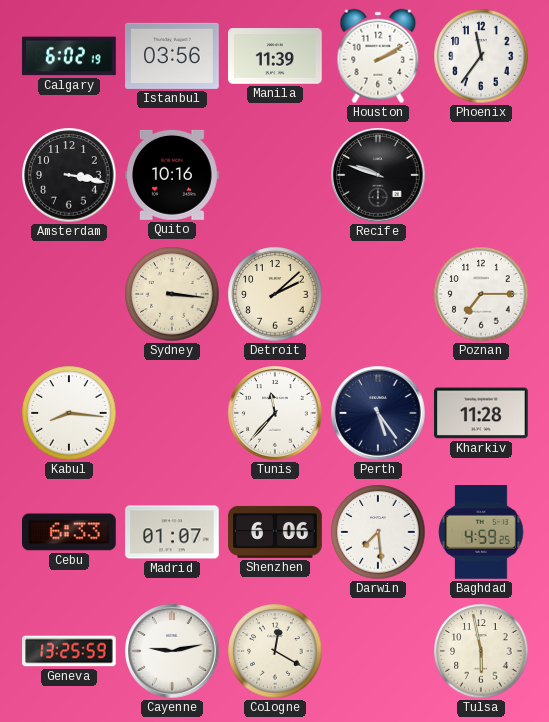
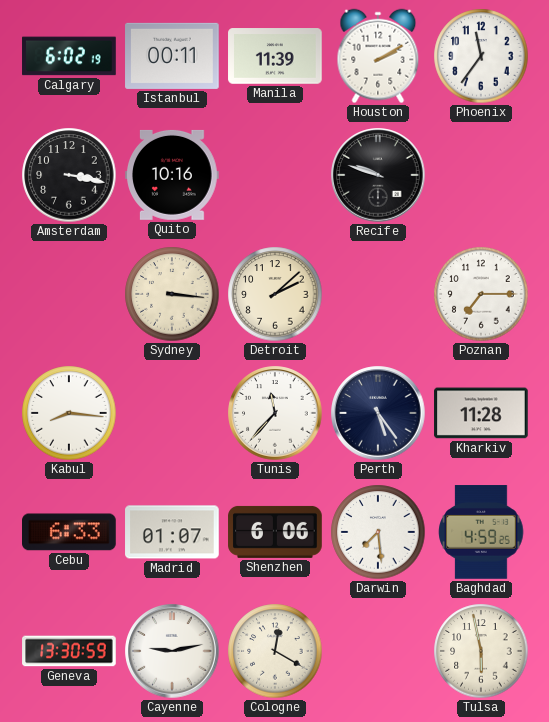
Istanbul: 03:56 -> 00:11 (172, 56)
Geneva: 13:25 -> 13:30 (69, 651)
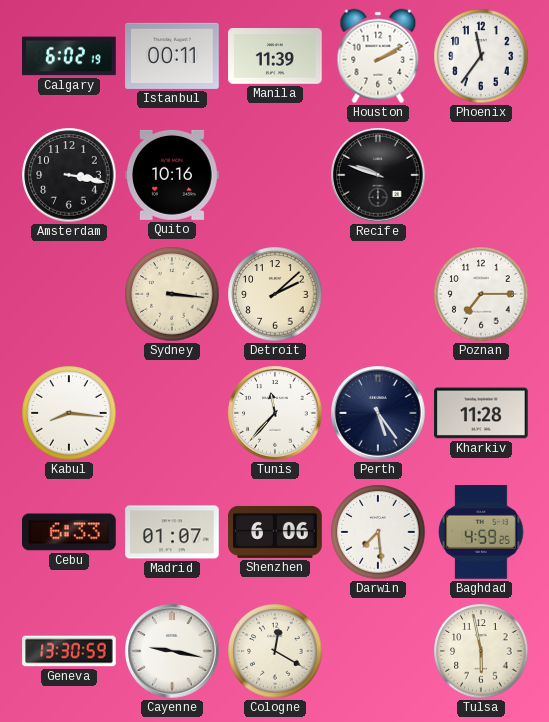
Cayenne: 9:13 -> 9:17 (172, 651)
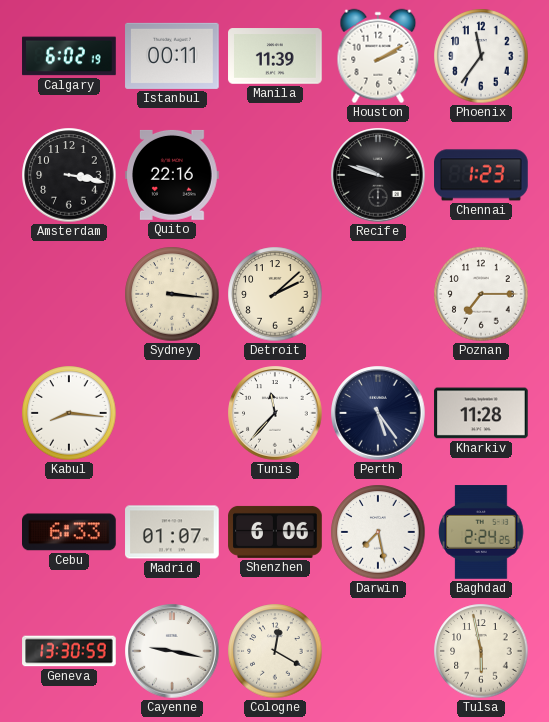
Quito: 10:16 -> 22:16 (173, 175)
Chennai: none -> 1:23 (481, 175)
Darwin: 7:29 -> 7:28 (378, 532)
Baghdad: 4:59 -> 2:24 (481, 532)
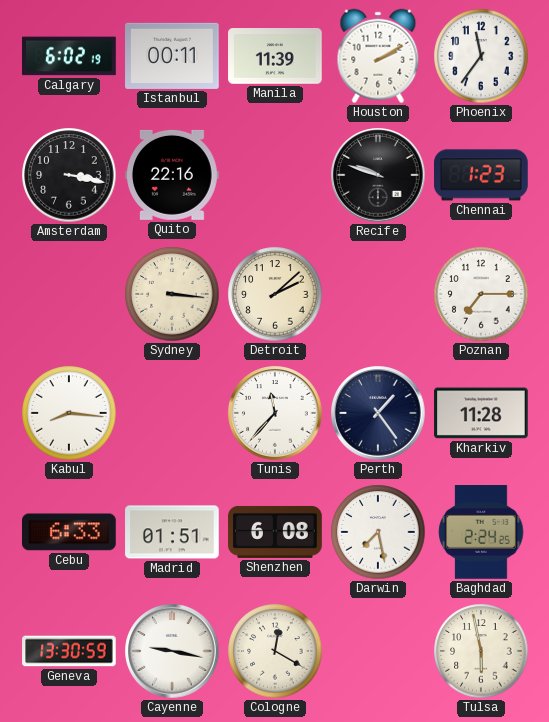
Perth: 5:24 -> 1:24 (378, 413)
Madrid: 01:07 -> 01:51 (172, 532)
Shenzhen: 6:06 -> 6:08 (275, 532)
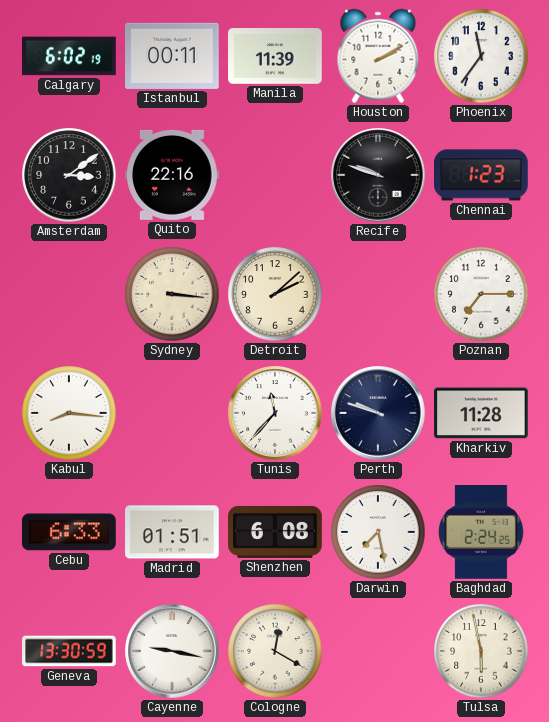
Amsterdam: 3:17 -> 3:09 (69, 175)
Perth: 1:24 -> 9:48 (378, 413)
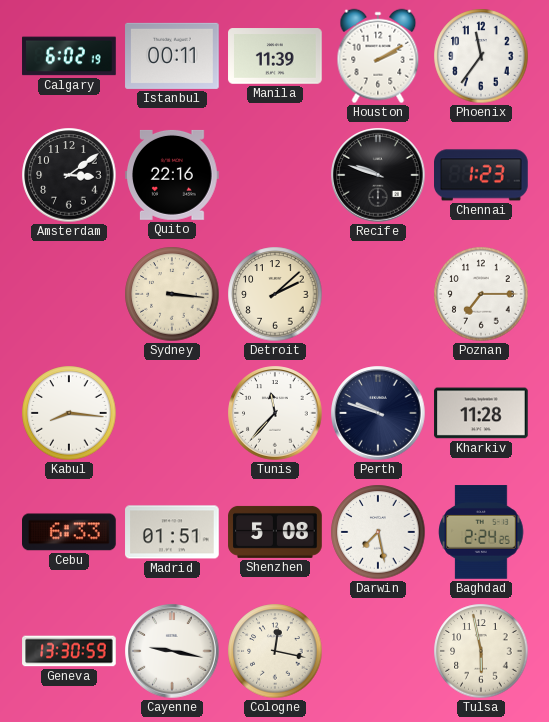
Shenzhen: 6:08 -> 5:08 (275, 532)
Cologne: 12:20 -> 12:17 (275, 651)
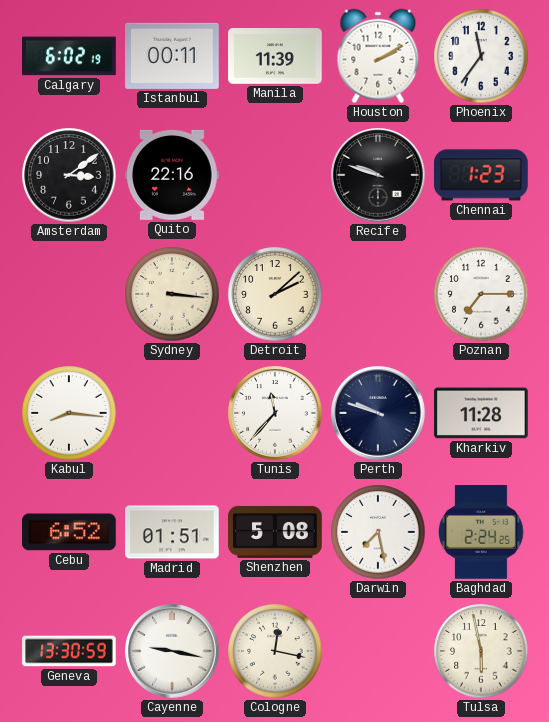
Cebu: 6:33 -> 6:52 (70, 532)
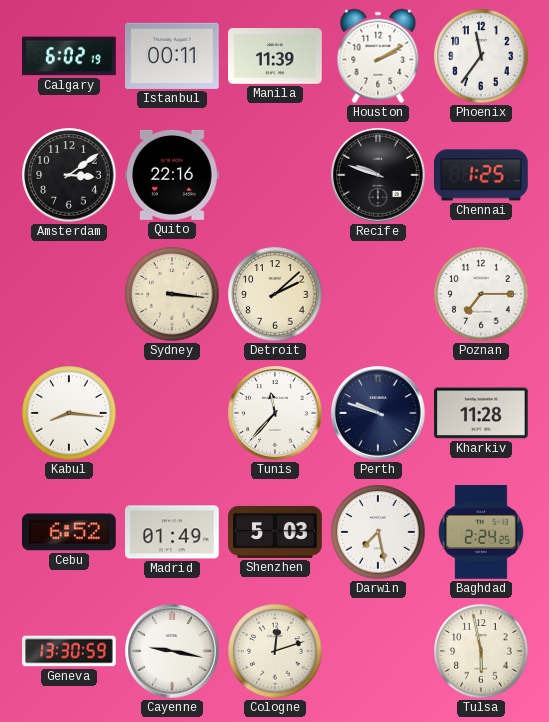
Chennai: 1:23 -> 1:25 (481, 175)
Madrid: 01:51 -> 01:49 (172, 532)
Shenzhen: 5:08 -> 5:03 (275, 532)
Cologne: 12:17 -> 12:12 (275, 651)
